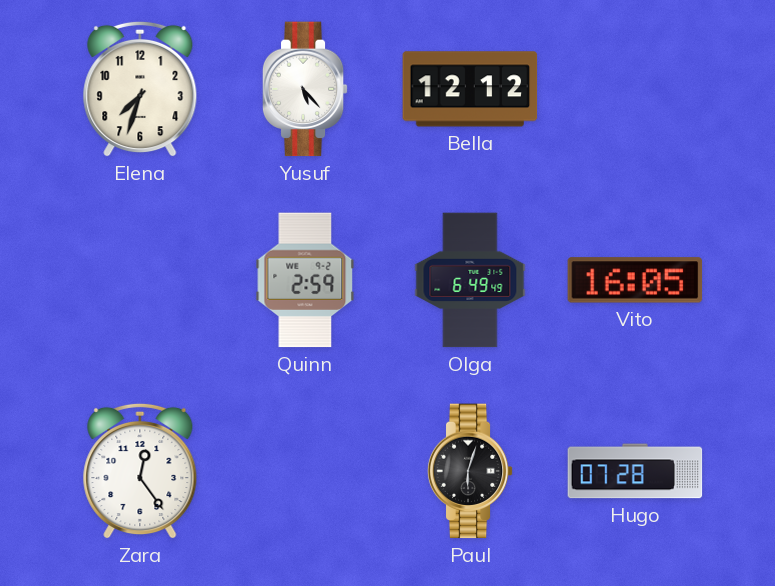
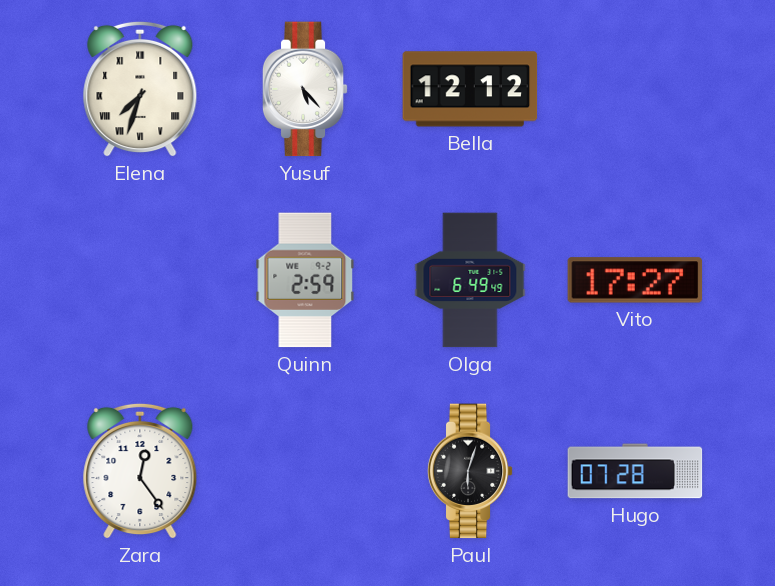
Elena numerals: Arabic -> Roman (140, 89)
Vito: 16:05 -> 17:27 (635, 280)
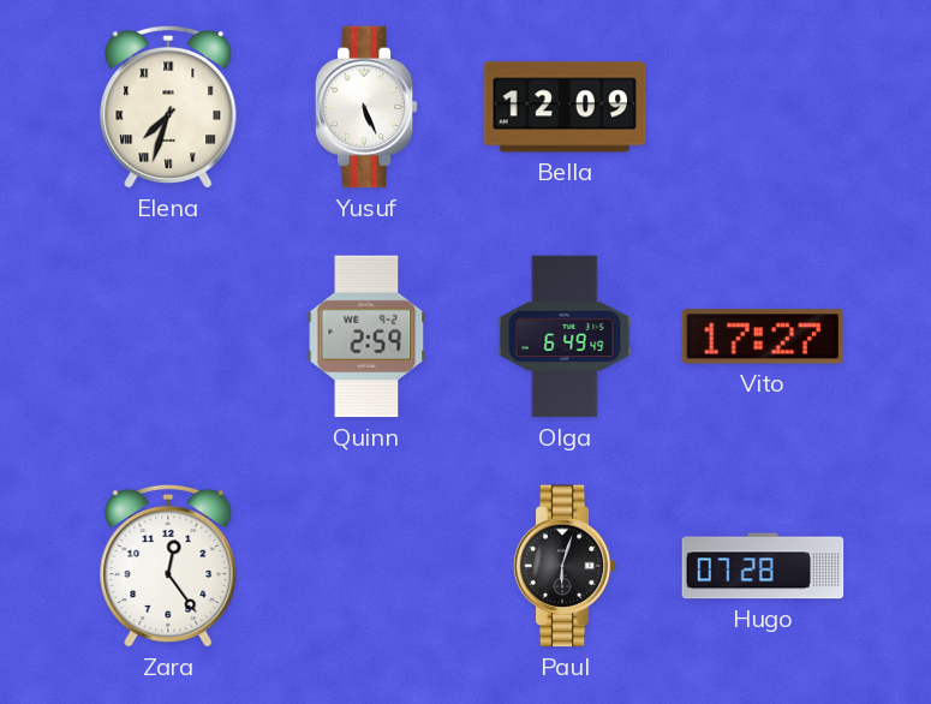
Yusuf: 5:23 -> 5:26 (366, 107)
Bella: 12:12 -> 12:09 (565, 107)
